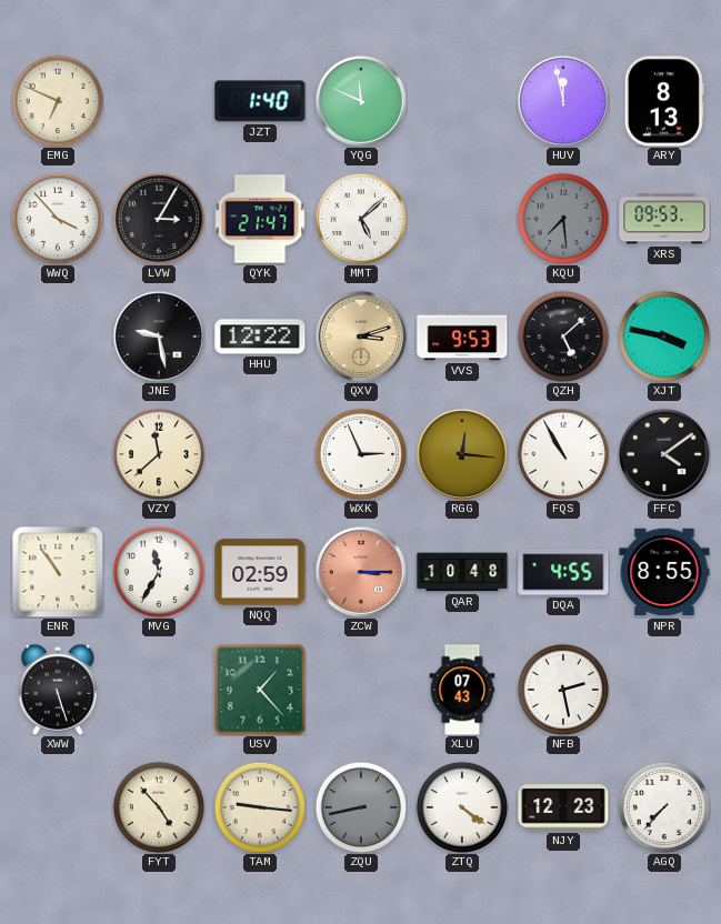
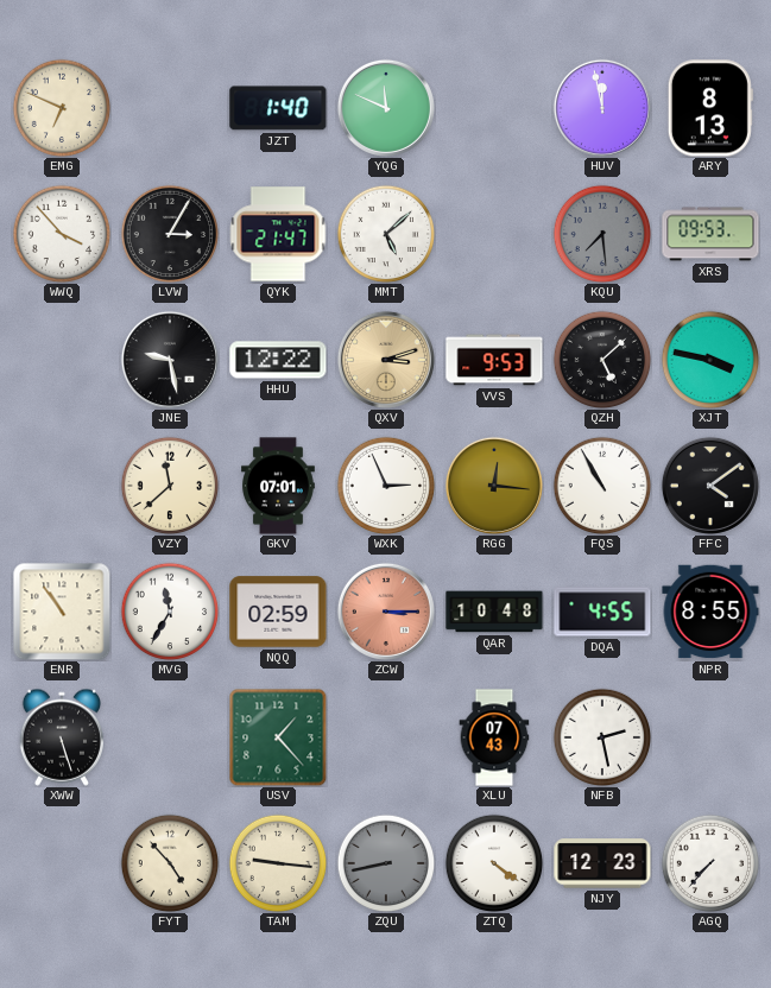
GKV: none -> 07:01 (279, 486)
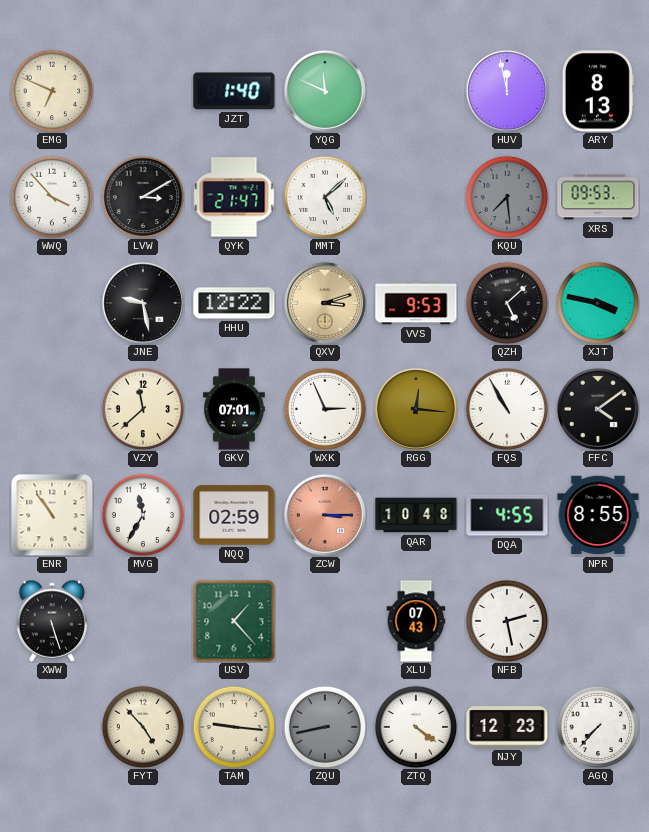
LVW: 3:05 -> 3:10 (143, 197)
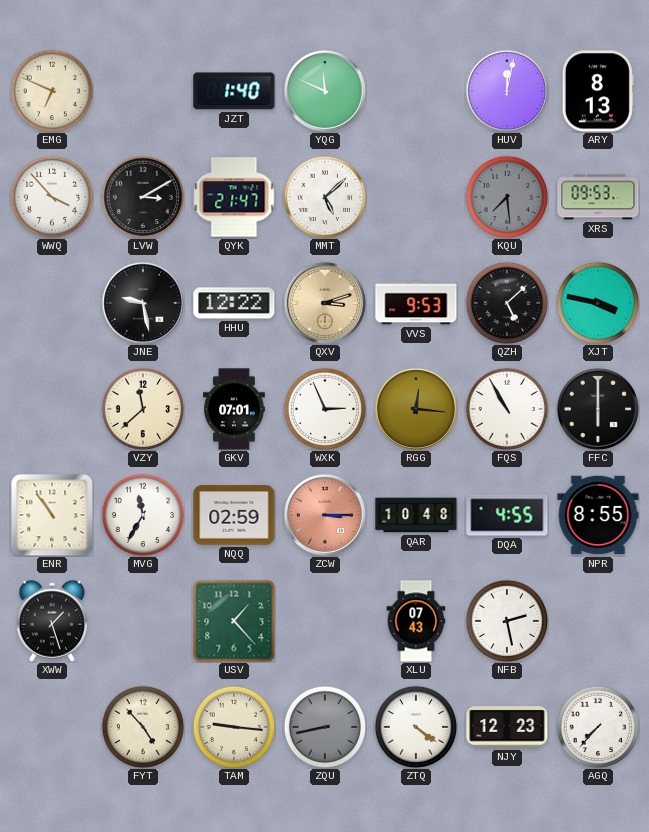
HUV: 11:58 -> 12:02 (507, 91)
FFC: 4:09 -> 6:00 (598, 409)
XWW: 5:27 -> 1:27 (51, 621)
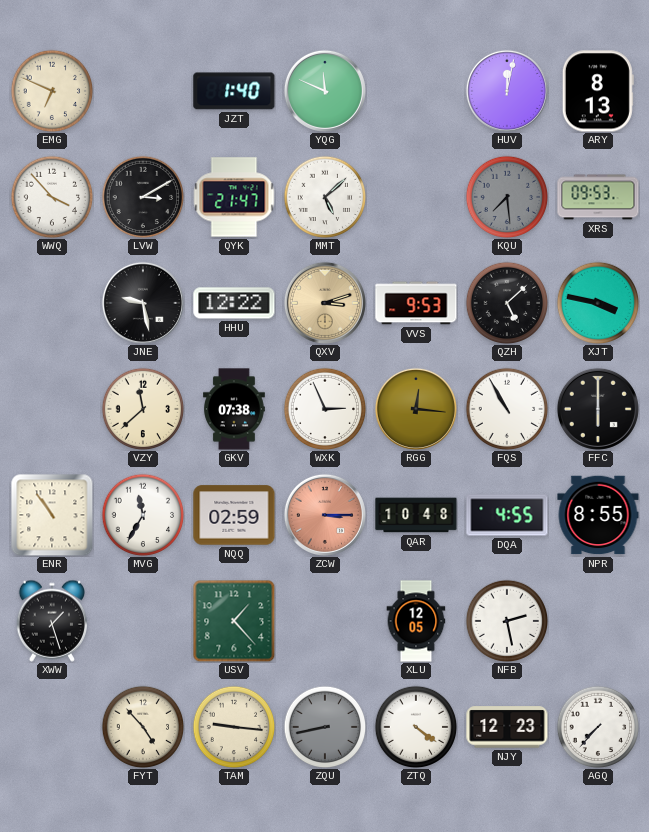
GKV: 07:01 -> 07:38 (235, 409)
XLU: 07:43 -> 12:05 (416, 621)
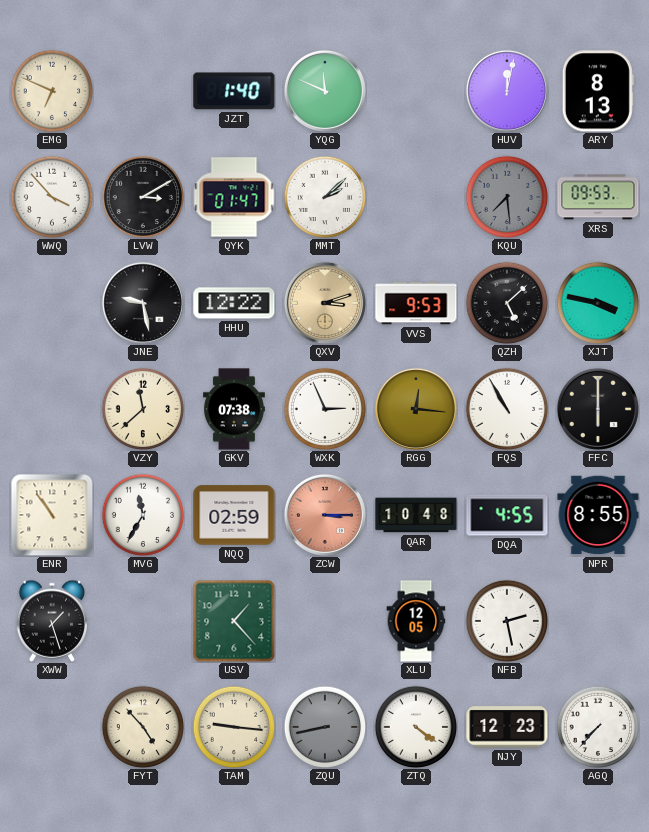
QYK: 21:47 -> 01:47 (234, 197)
MMT: 5:08 -> 2:08 (325, 197)
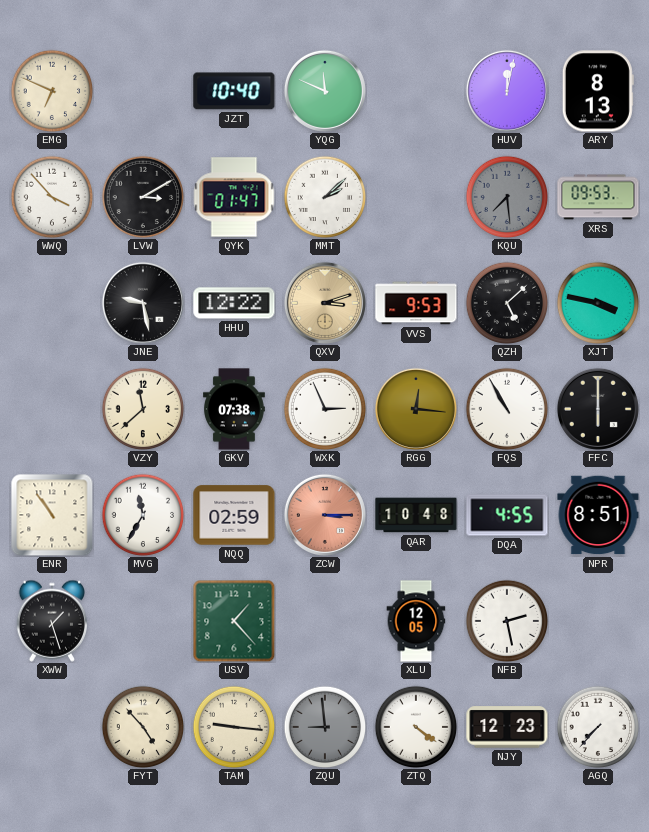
JZT: 1:40 -> 10:40 (234, 91)
NPR: 8:55 -> 8:51 (598, 515)
ZQU: 8:43 -> 8:59 (325, 727)
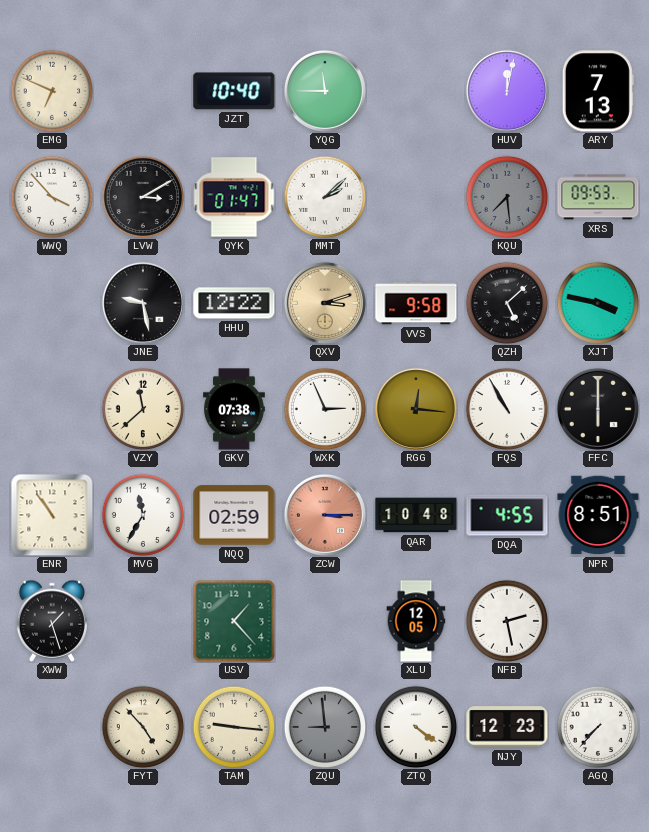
YQG: 11:49 -> 11:45 (325, 91)
ARY: 8:13 -> 7:13 (598, 91)
VVS: 9:53 -> 9:58 (416, 303)
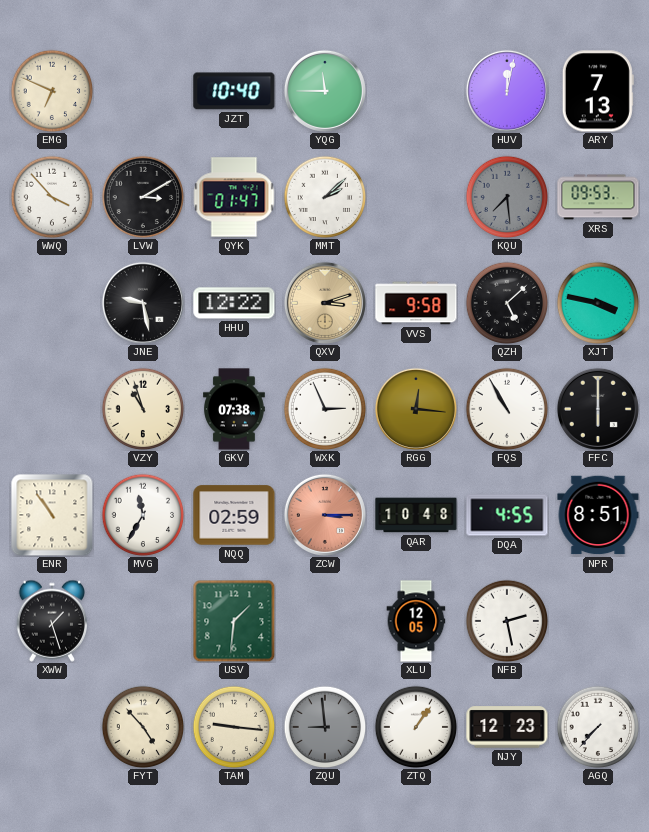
VZY: 11:38 -> 10:57 (143, 409)
USV: 1:23 -> 1:31 (234, 621)
ZTQ: 4:21 -> 1:06 (416, 727)
